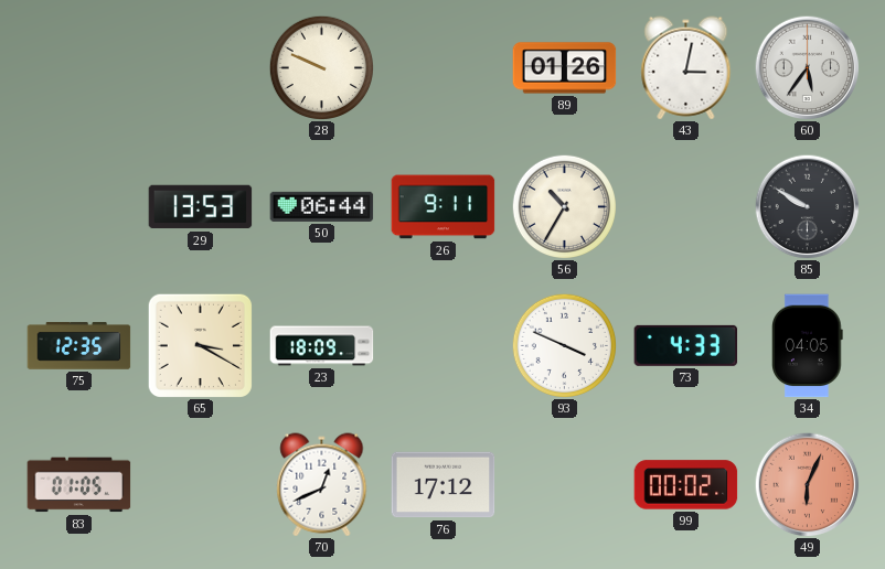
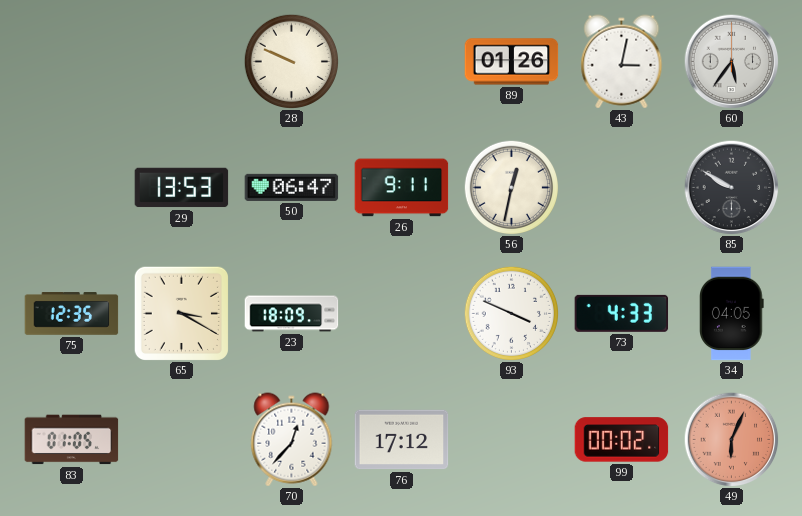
50: 06:44 -> 06:47 (292, 187)
56: 10:35 -> 12:32 (511, 187)
70: 12:41 -> 12:37 (292, 440)
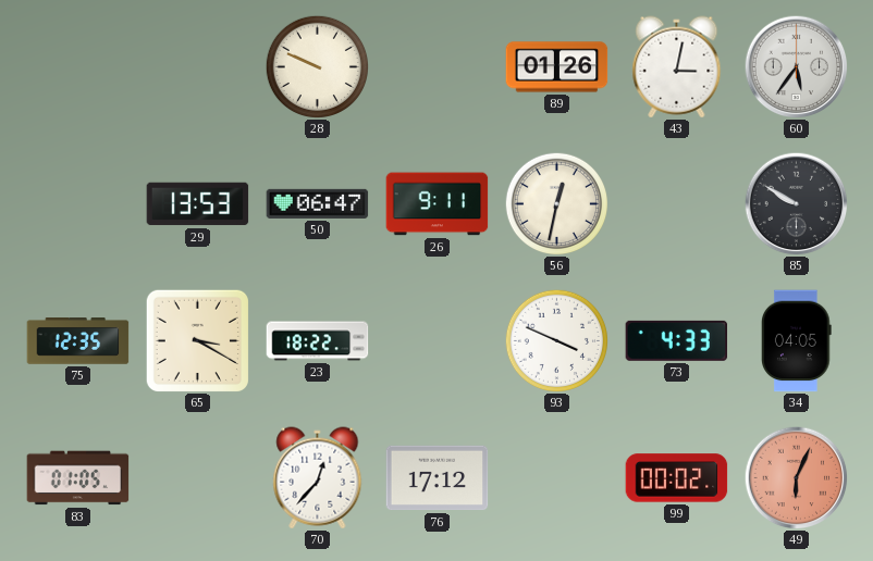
23: 18:09 -> 18:22 (318, 341)
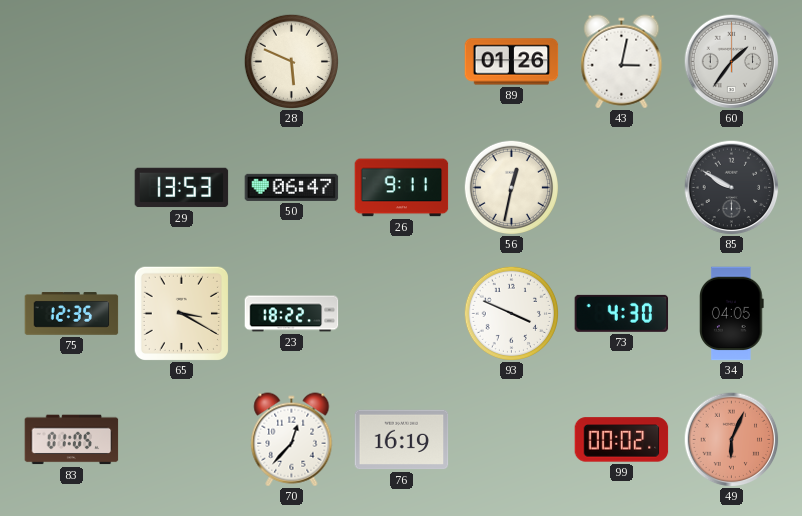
28: 9:49 -> 5:49 (291, 61)
60: 5:36 -> 1:36 (731, 61)
73: 4:33 -> 4:30 (622, 313)
76: 17:12 -> 16:19 (402, 440)
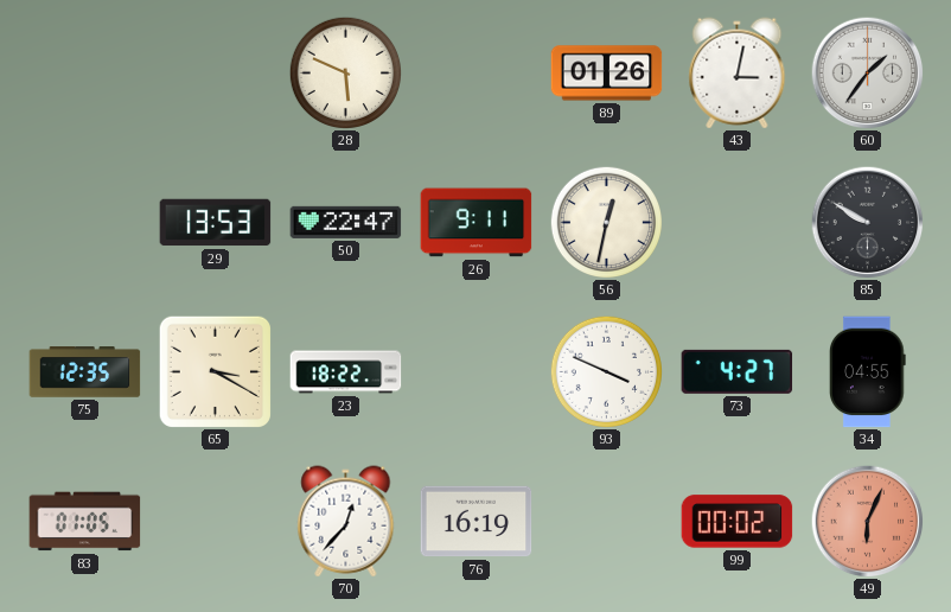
50: 06:47 -> 22:47 (346, 222)
73: 4:30 -> 4:27 (738, 371)
34: 04:05 -> 04:55 (868, 372)
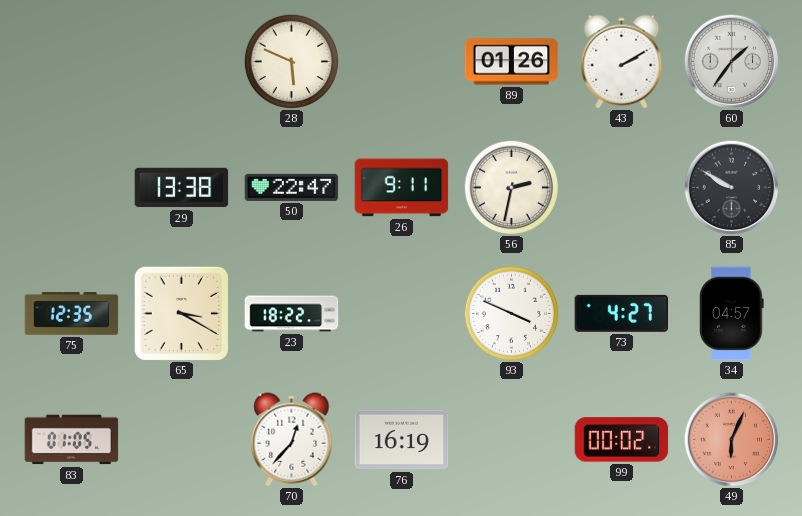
43: 3:02 -> 2:10 (622, 62)
29: 13:53 -> 13:38 (182, 188)
56: 12:32 -> 2:32 (511, 187)
34: 04:55 -> 04:57 (732, 314)
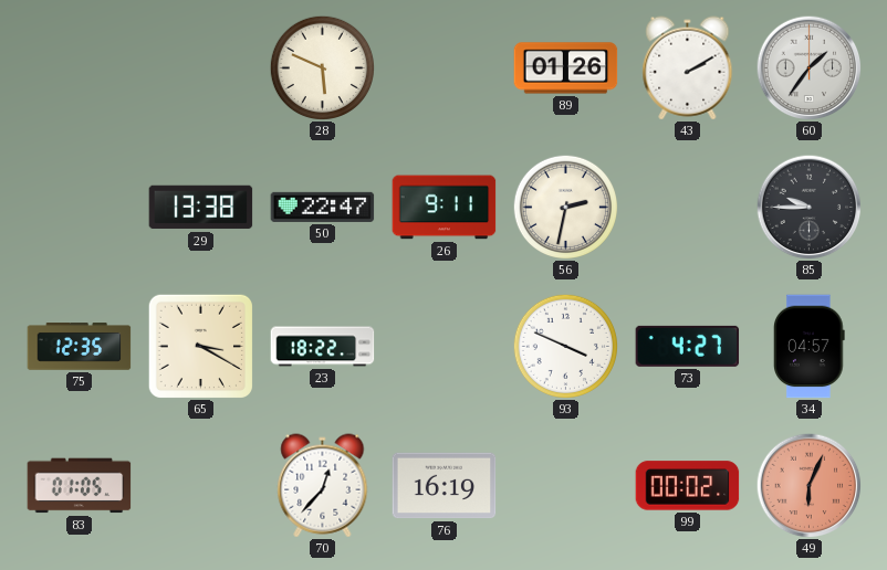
85: 9:50 -> 9:45 (808, 207)
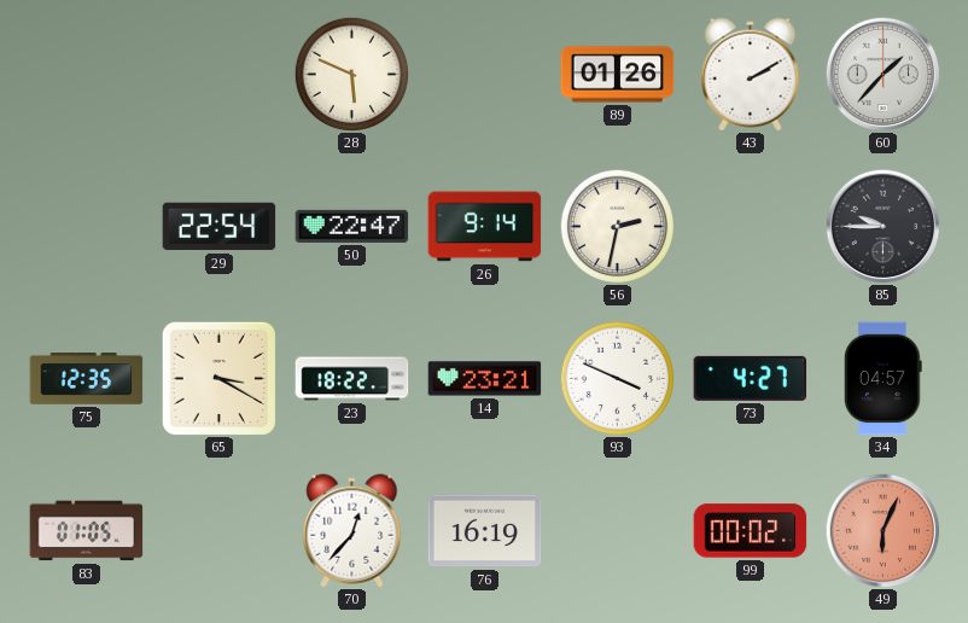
60: 1:36 -> 1:37 (882, 74)
29: 13:38 -> 22:54 (220, 227)
26: 9:11 -> 9:14 (485, 227)
14: none -> 23:21 (485, 379)
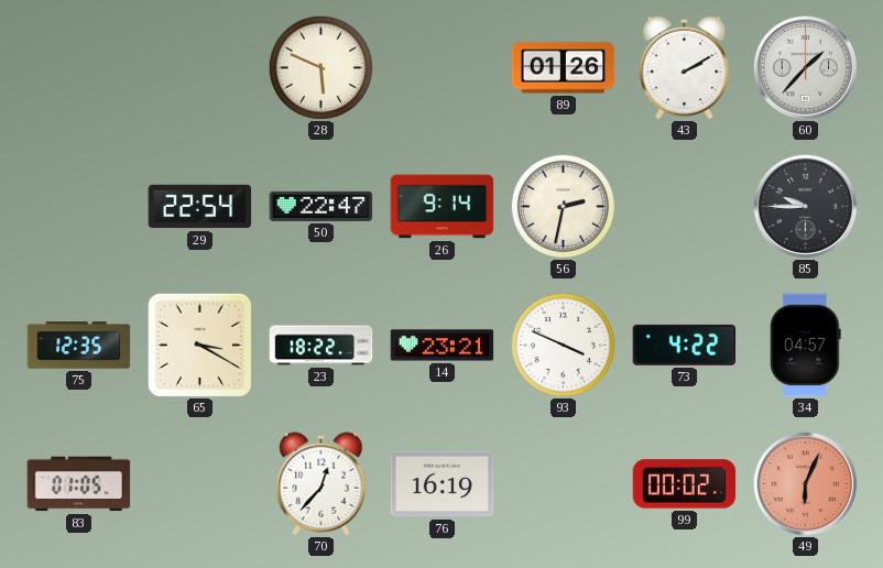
73: 4:27 -> 4:22 (685, 345)
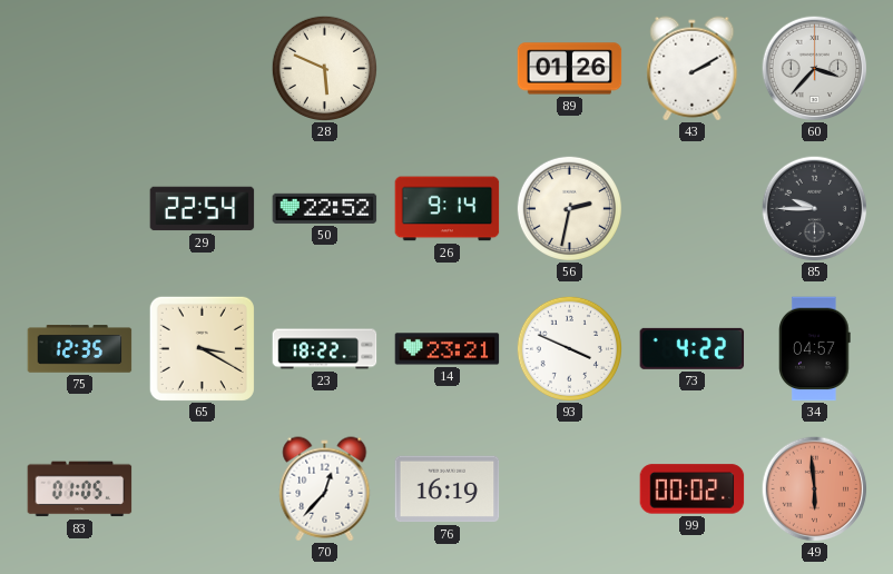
60: 1:37 -> 3:37 (814, 68)
50: 22:47 -> 22:52 (325, 208)
49: 6:04 -> 5:59 (814, 488)
